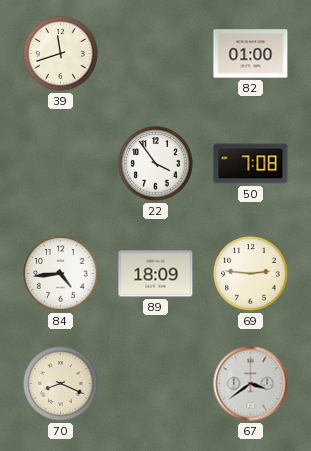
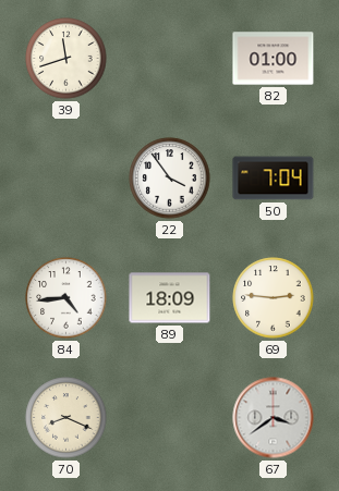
50: 7:08 -> 7:04 (274, 179)
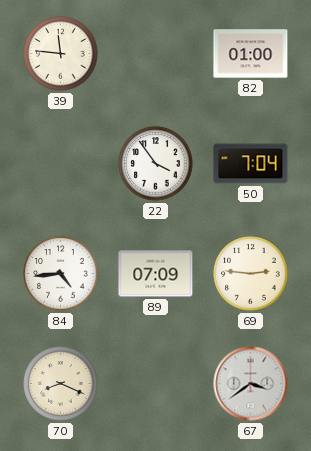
39: 11:42 -> 11:46 (61, 54)
89: 18:09 -> 07:09 (156, 274)
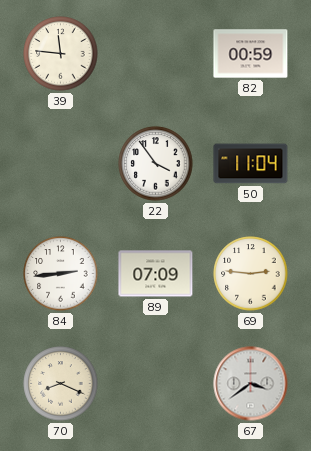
82: 01:00 -> 00:59 (251, 54)
50: 7:04 -> 11:04 (251, 164)
84: 4:44 -> 2:44 (61, 274)
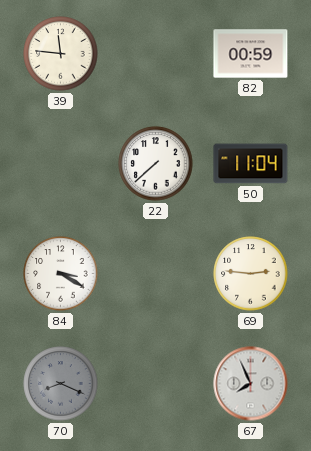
22: 3:54 -> 7:38 (156, 164)
84: 2:44 -> 3:20 (61, 274)
89: 07:09 -> none (156, 274)
70 dial: cream -> grey (61, 384)
67: 3:39 -> 7:56 (251, 384)
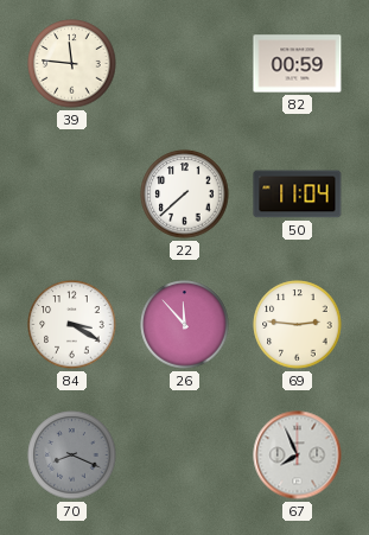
26: none -> 11:53 (185, 325)
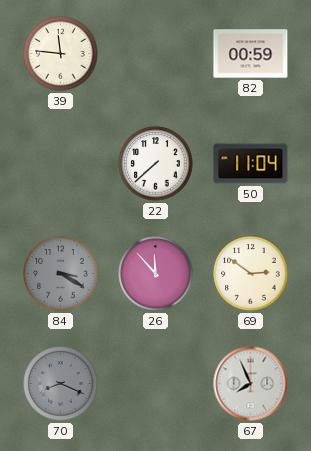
84 dial: white -> grey (61, 274)
69: 2:46 -> 2:51 (251, 274)
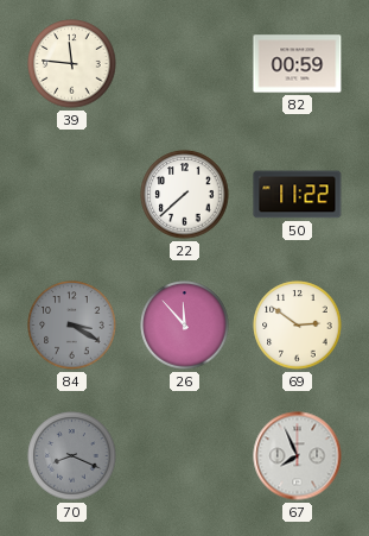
50: 11:04 -> 11:22 (298, 195)
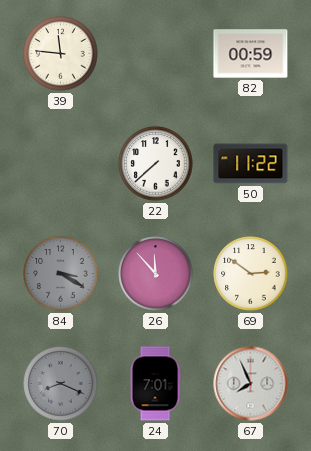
24: none -> 7:01 (155, 384)
